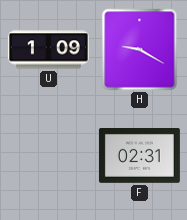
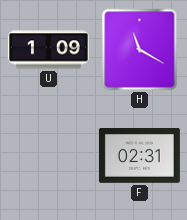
H: 9:20 -> 11:20 (140, 50)
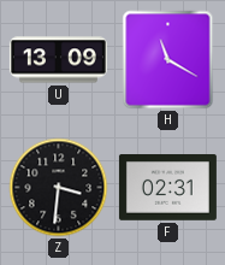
U: 1:09 -> 13:09 (58, 60)
Z: none -> 3:31 (59, 188)
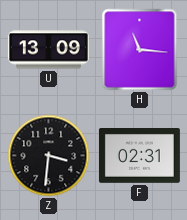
H: 11:20 -> 11:16 (140, 50)
